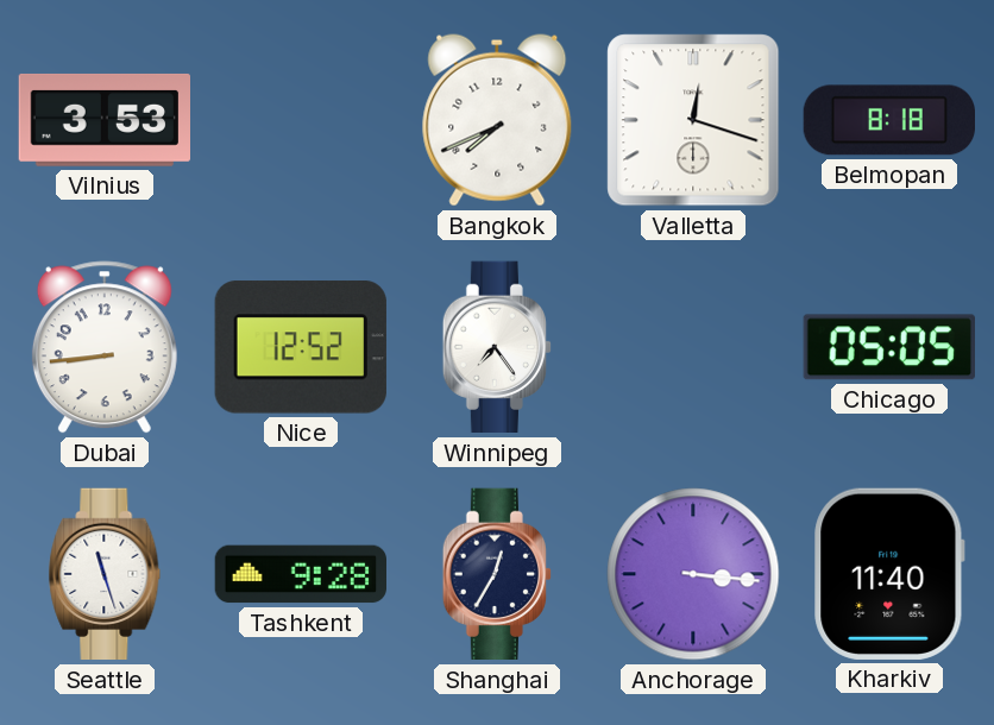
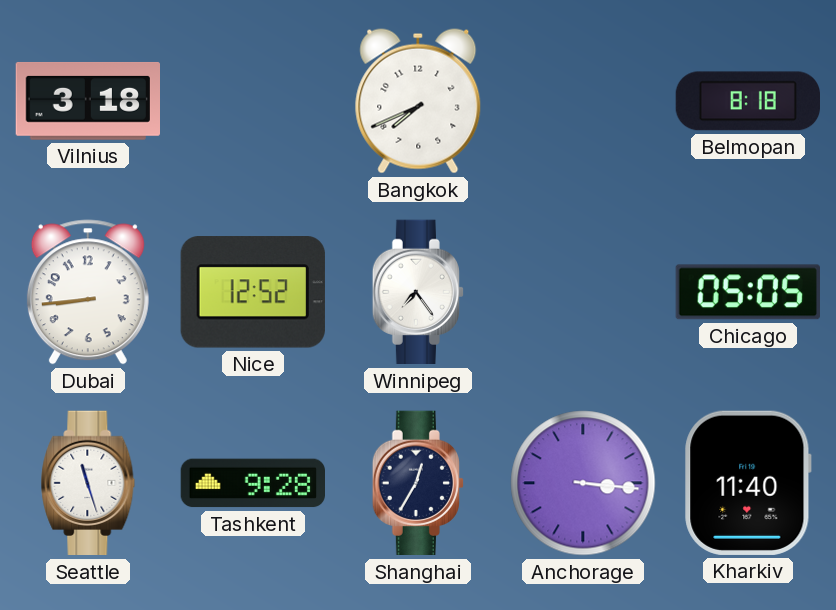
Vilnius: 3:53 -> 3:18 (87, 101)
Valletta: 12:18 -> none (693, 120)
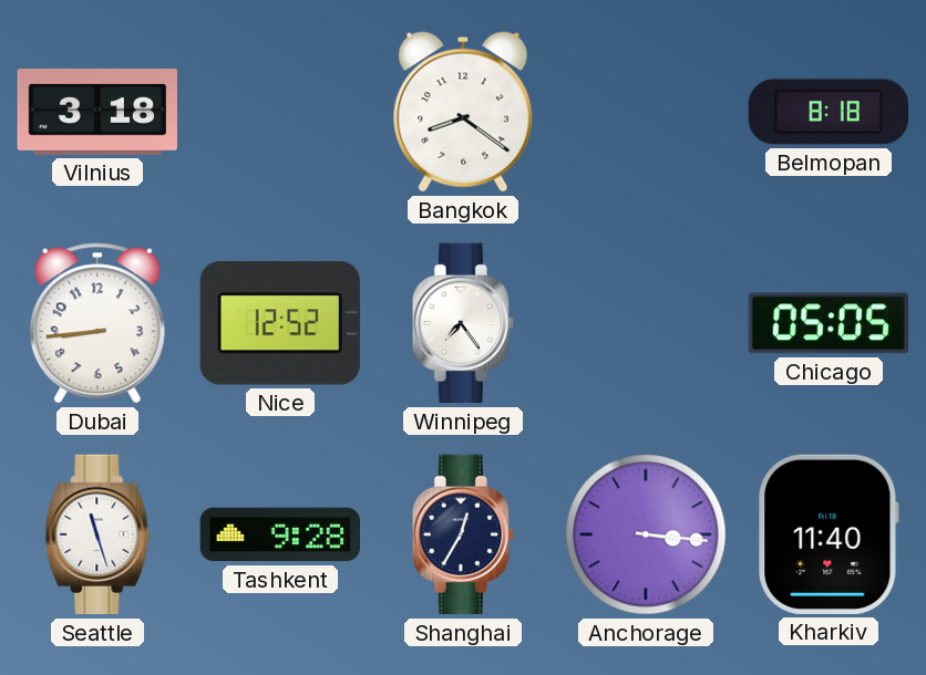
Bangkok: 7:41 -> 8:21 (463, 112)
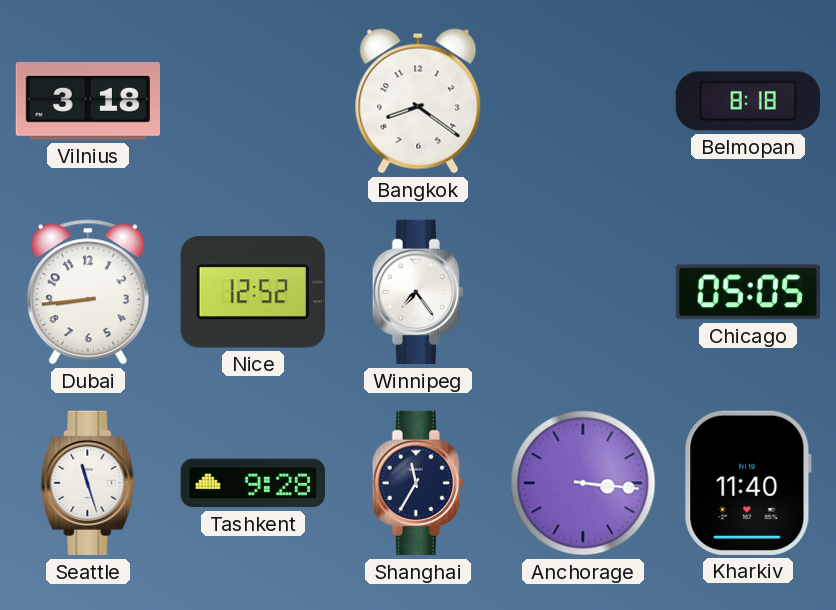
Shanghai: 12:35 -> 11:35 (417, 483)
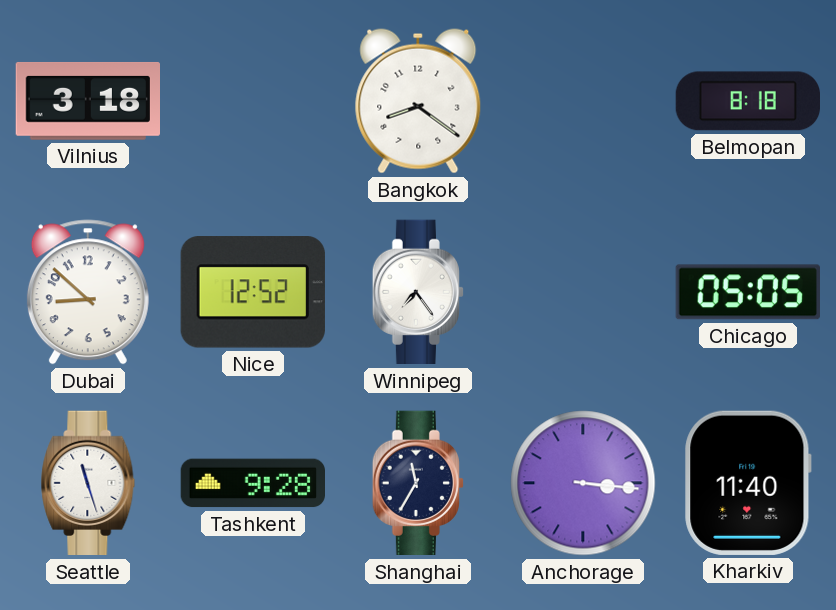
Dubai: 8:44 -> 8:52 (88, 292)
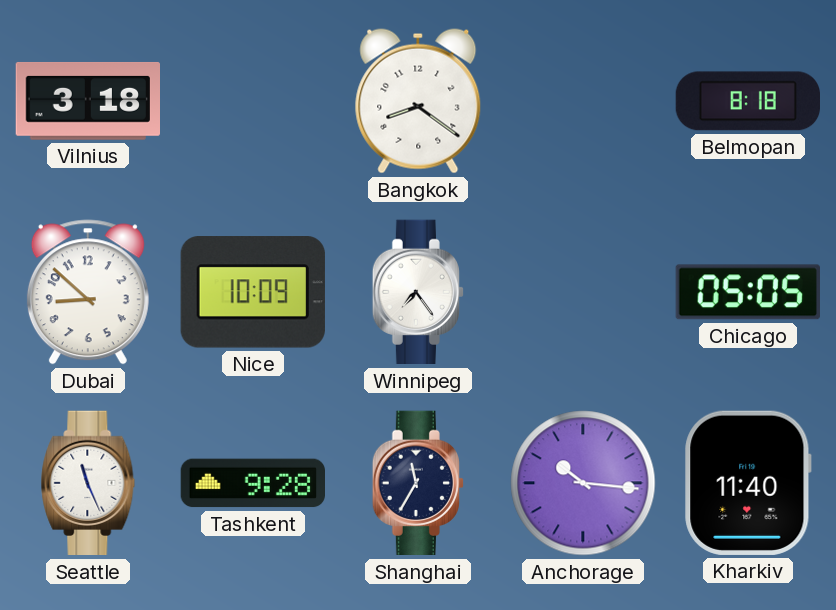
Nice: 12:52 -> 10:09 (253, 292)
Seattle: 11:27 -> 11:26 (88, 483)
Anchorage: 3:16 -> 10:16 (583, 483)
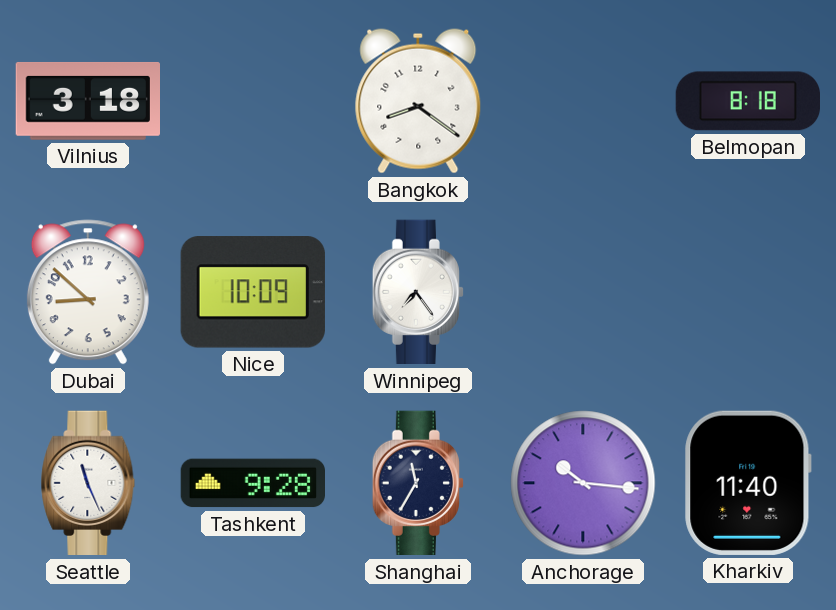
Chicago: 05:05 -> none (748, 292)
